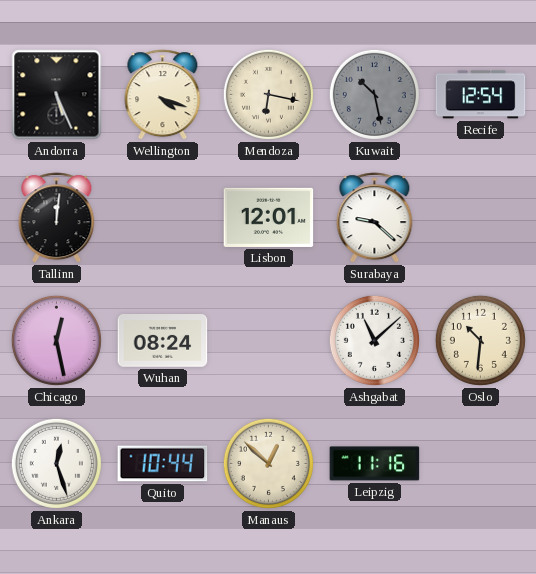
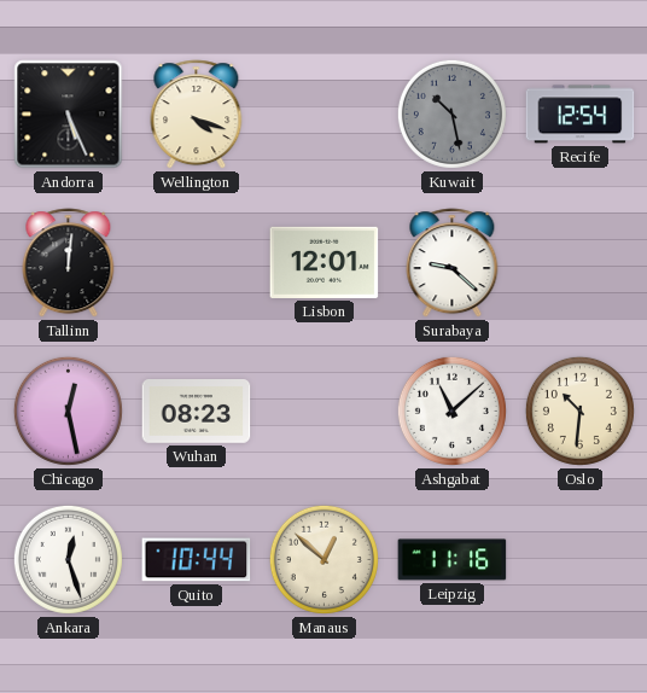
Mendoza: 6:17 -> none (268, 94)
Wuhan: 08:24 -> 08:23 (197, 412)
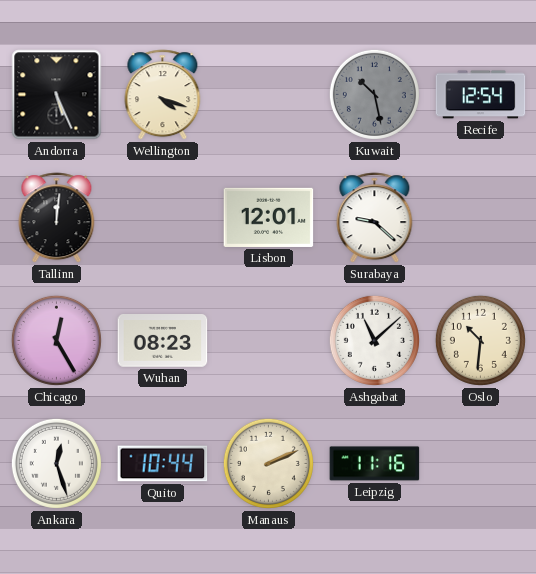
Chicago: 12:28 -> 12:25 (56, 340)
Manaus: 12:52 -> 2:11 (268, 463)
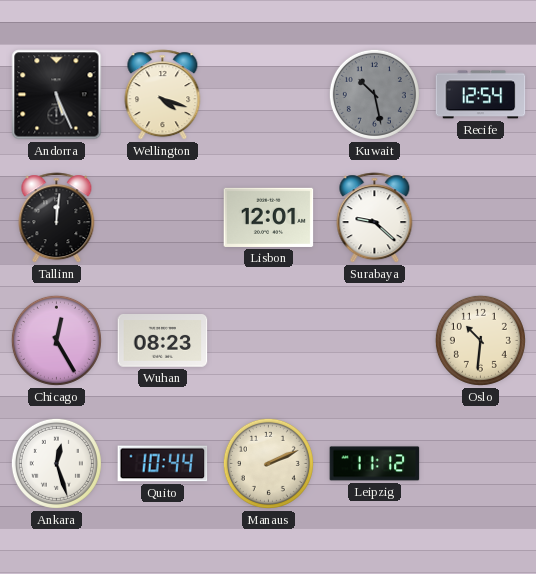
Ashgabat: 11:08 -> none (374, 340)
Leipzig: 11:16 -> 11:12 (375, 464)
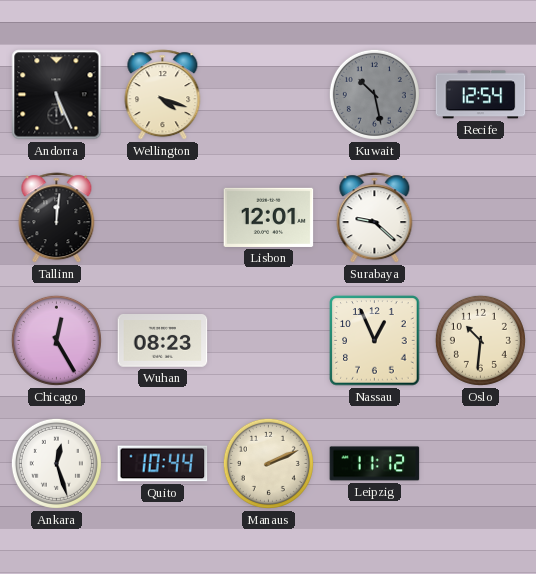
Nassau: none -> 12:56 (375, 341)
